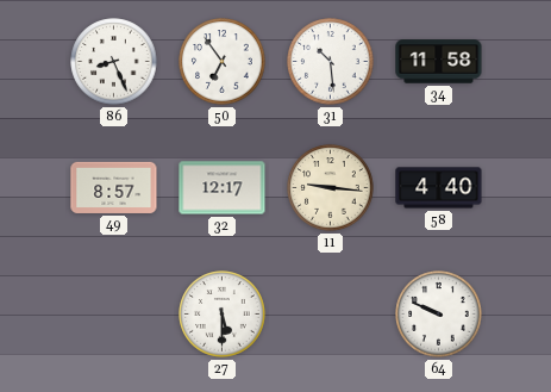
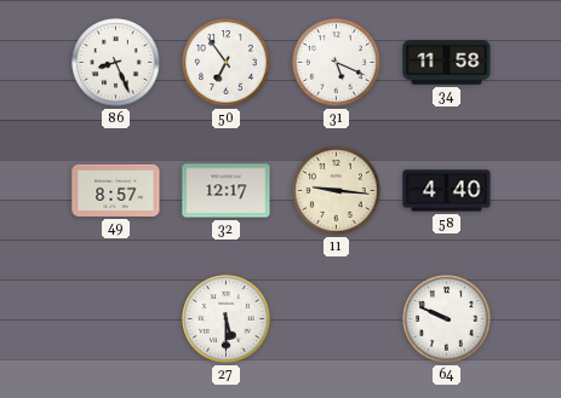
31: 10:29 -> 5:19 (337, 63)
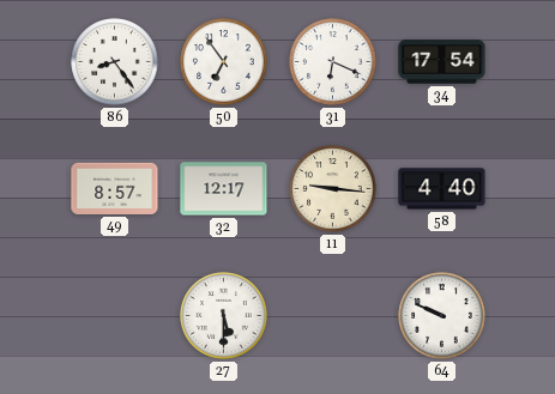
86: 8:26 -> 8:24 (115, 62)
31: 5:19 -> 6:19 (333, 62)
34: 11:58 -> 17:54 (442, 62)
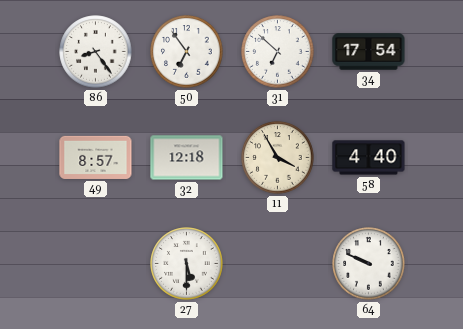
31: 6:19 -> 6:52 (278, 52)
32: 12:17 -> 12:18 (187, 158)
11: 9:16 -> 3:55 (278, 158)
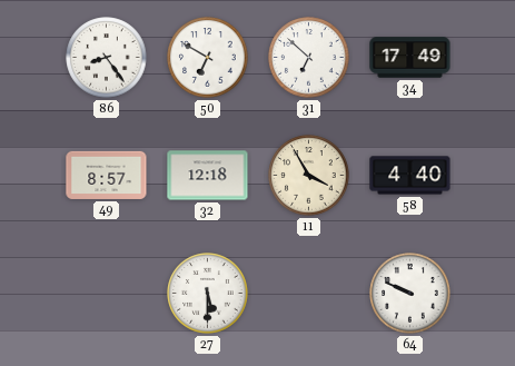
50: 6:54 -> 6:50 (208, 58)
34: 17:54 -> 17:49 (410, 58)
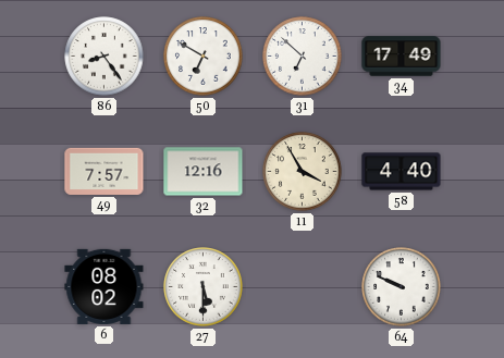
49: 8:57 -> 7:57 (105, 171)
32: 12:18 -> 12:16 (204, 172)
6: none -> 08:02 (105, 286)
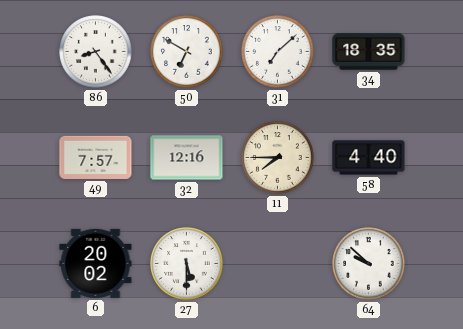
31: 6:52 -> 7:08 (278, 52)
34: 17:49 -> 18:35 (369, 52)
11: 3:55 -> 7:45 (278, 158)
6: 08:02 -> 20:02 (96, 263)
64: 9:49 -> 9:52 (369, 264)
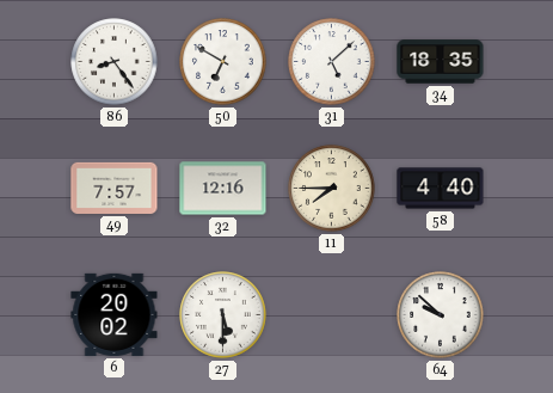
31: 7:08 -> 5:08 (332, 62)
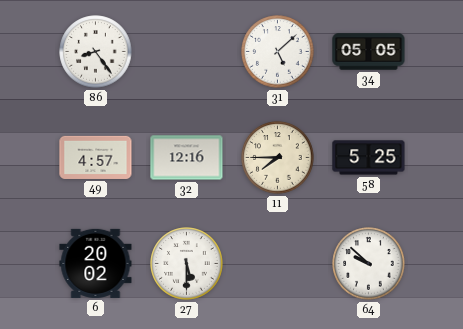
50: 6:50 -> none (223, 62)
34: 18:35 -> 05:05 (369, 52)
49: 7:57 -> 4:57 (96, 157)
58: 4:40 -> 5:25 (369, 158)
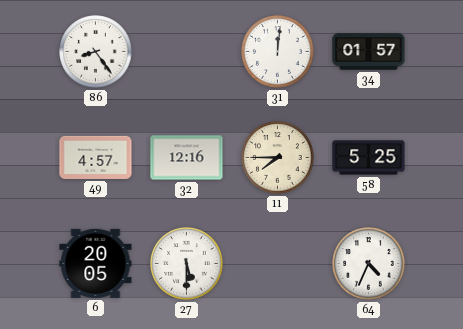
31: 5:08 -> 12:01 (278, 52)
34: 05:05 -> 01:57 (369, 52)
6: 20:02 -> 20:05 (96, 263)
64: 9:52 -> 4:34 (369, 264)
